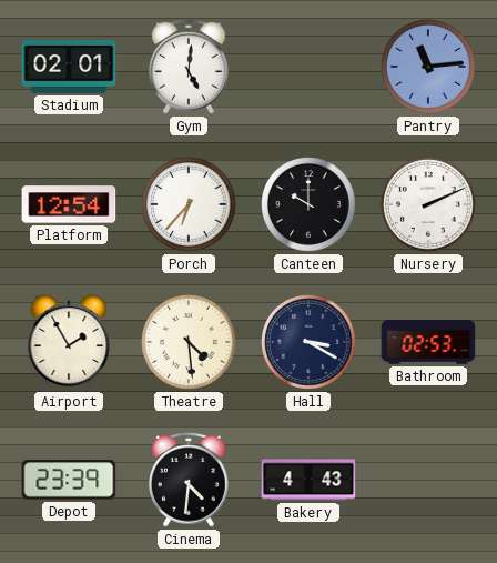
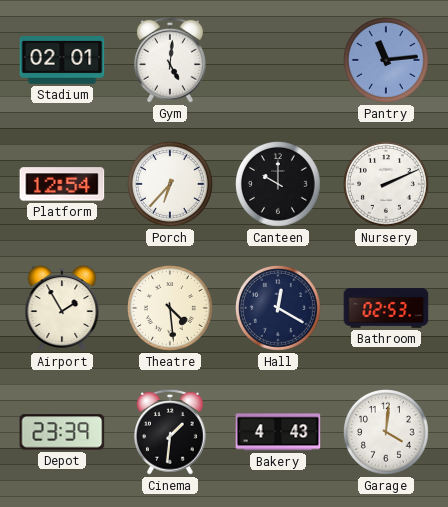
Hall: 3:20 -> 12:20 (279, 309)
Cinema: 4:31 -> 1:31 (171, 432)
Garage: none -> 4:01 (387, 433)
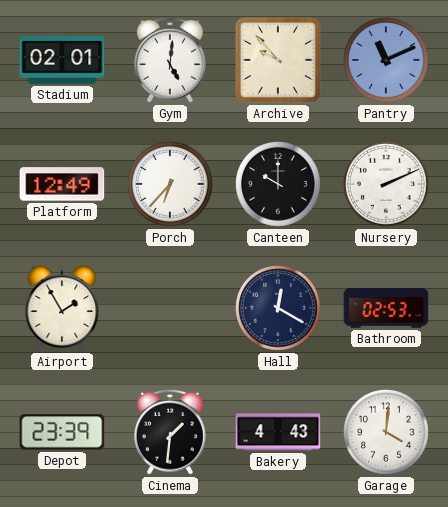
Archive: none -> 9:53 (278, 60)
Pantry: 11:14 -> 11:11 (387, 61)
Platform: 12:54 -> 12:49 (62, 184)
Theatre: 4:29 -> none (171, 309)
